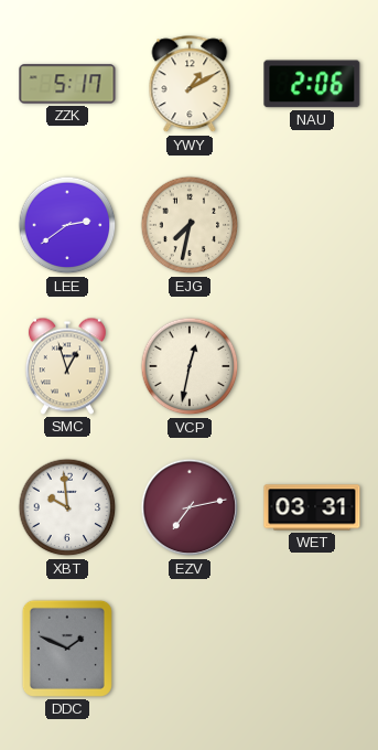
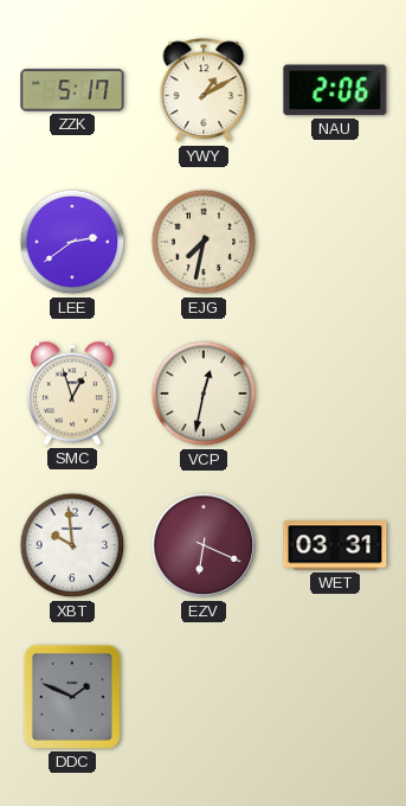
EZV: 7:13 -> 6:19 (204, 545)
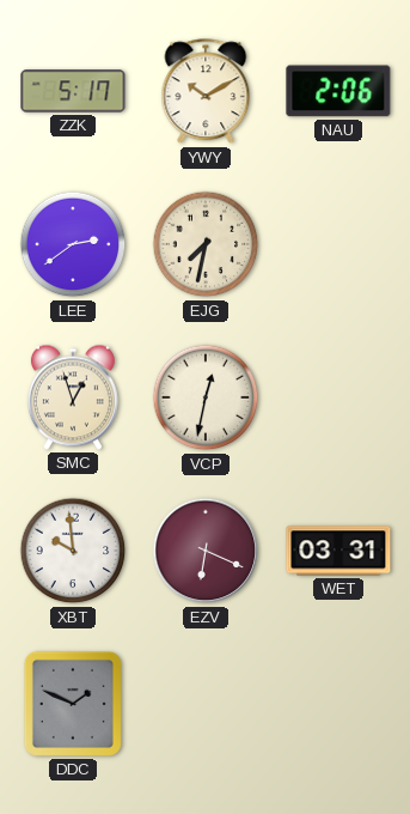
YWY: 1:10 -> 10:10 (206, 92)
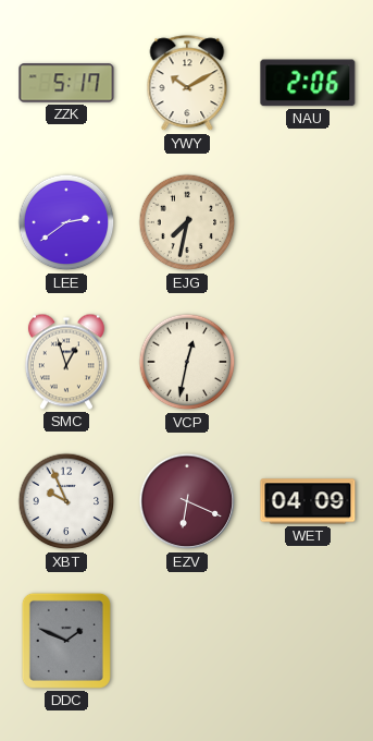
XBT: 9:59 -> 9:56 (66, 501)
WET: 03:31 -> 04:09 (308, 501)
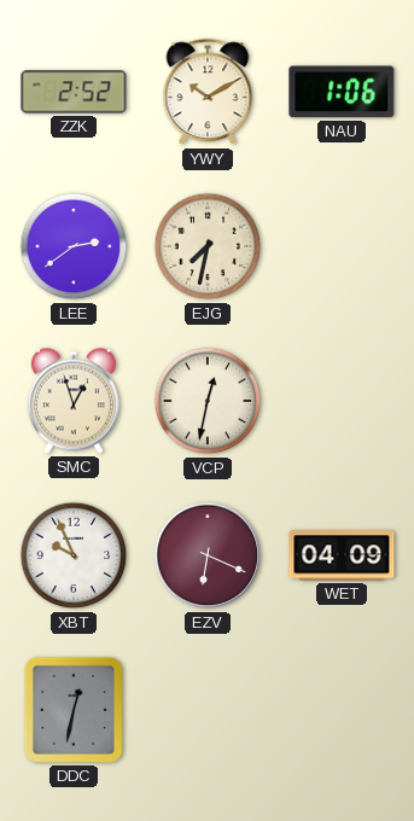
ZZK: 5:17 -> 2:52 (74, 92)
NAU: 2:06 -> 1:06 (342, 92)
DDC: 1:49 -> 12:32 (74, 710)
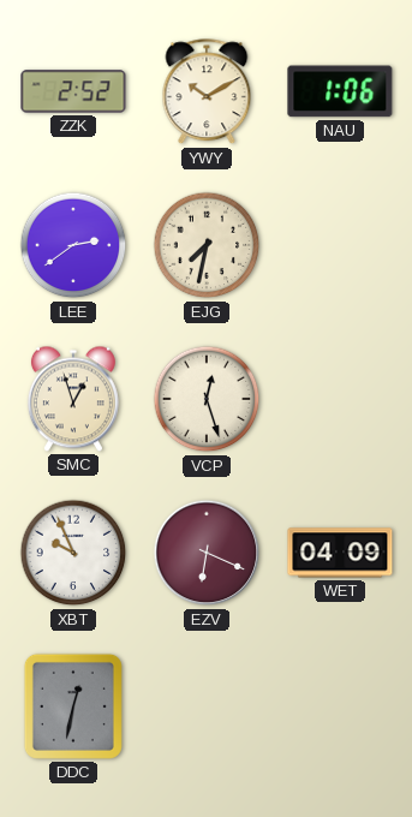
VCP: 12:32 -> 12:27 (207, 399)
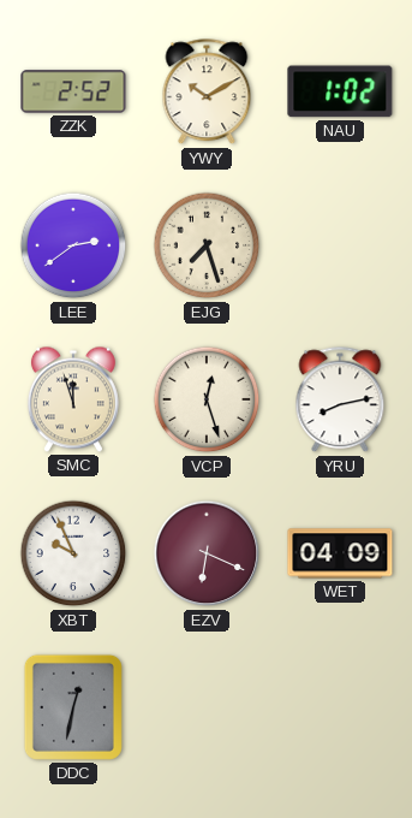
NAU: 1:06 -> 1:02 (340, 91)
EJG: 7:32 -> 7:27 (207, 245)
SMC: 12:57 -> 11:57 (73, 399)
YRU: none -> 8:13 (340, 401)
